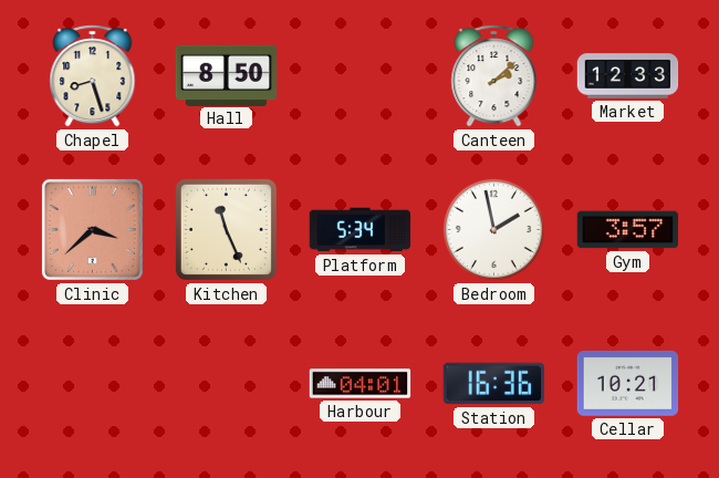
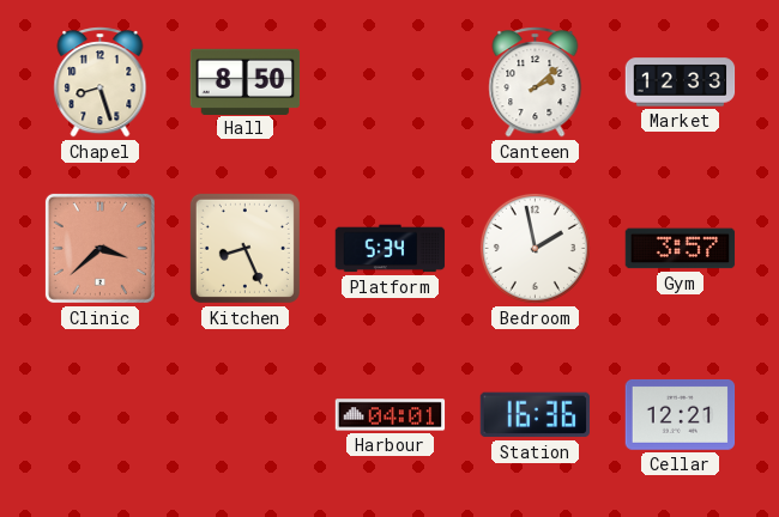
Kitchen: 11:26 -> 8:26 (244, 248)
Cellar: 10:21 -> 12:21 (681, 415)
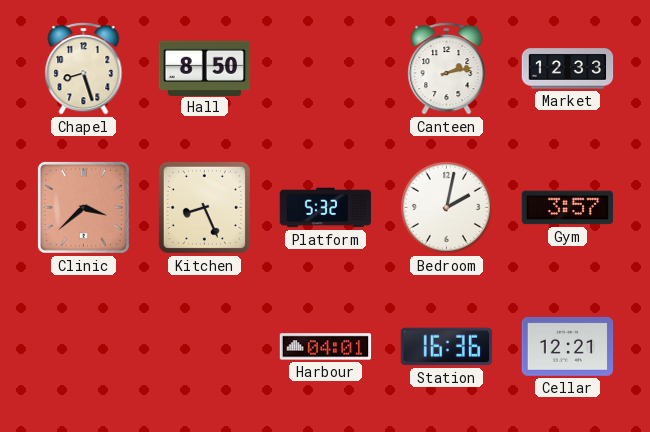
Canteen: 2:08 -> 2:13 (447, 69)
Platform: 5:34 -> 5:32 (326, 208)
Bedroom: 1:58 -> 2:02 (446, 207)
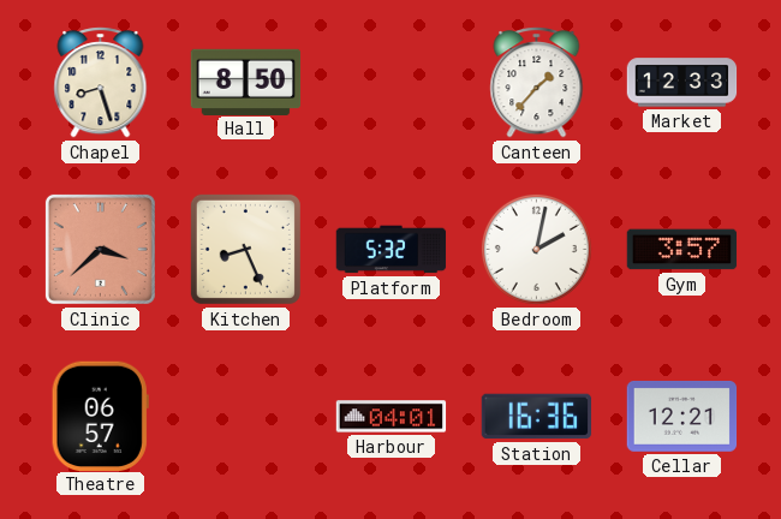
Canteen: 2:13 -> 1:37 (537, 83)
Theatre: none -> 06:57 (100, 416)
